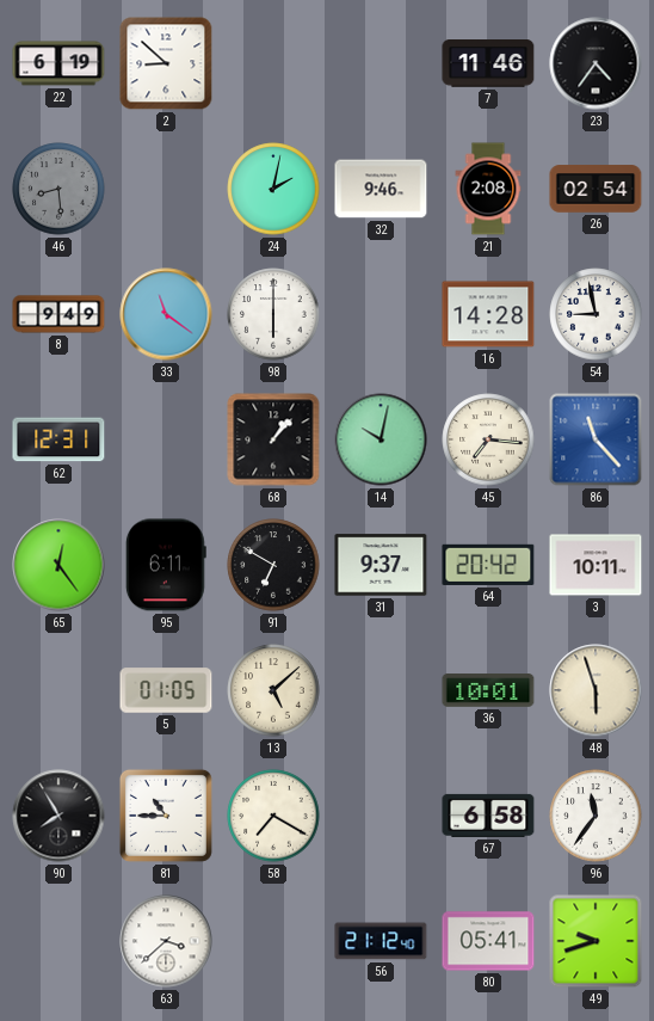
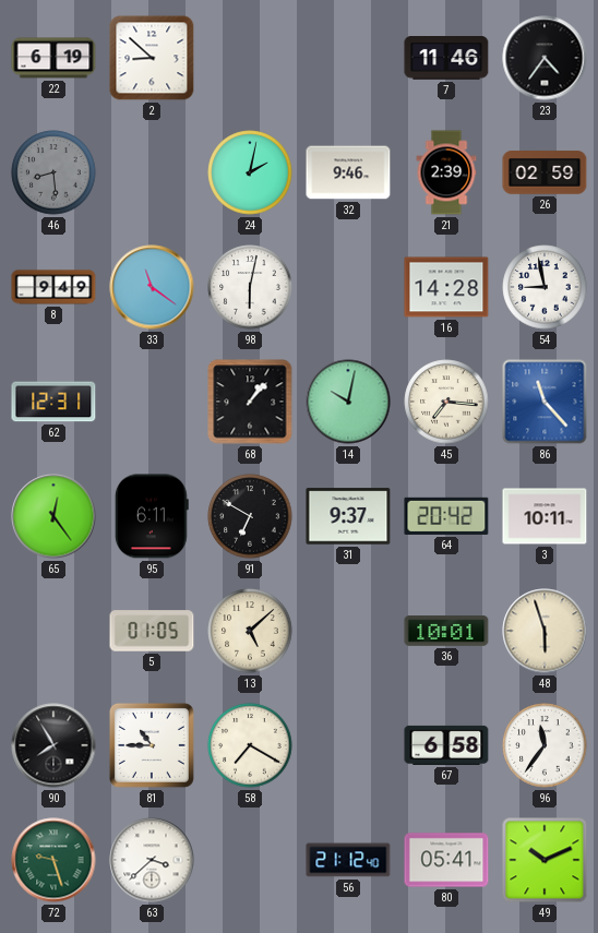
21: 2:08 -> 2:39 (446, 172)
26: 02:54 -> 02:59 (545, 172)
98: 6:00 -> 6:02 (250, 287)
72: none -> 9:27 (53, 860)
49: 9:42 -> 10:11 (545, 860)
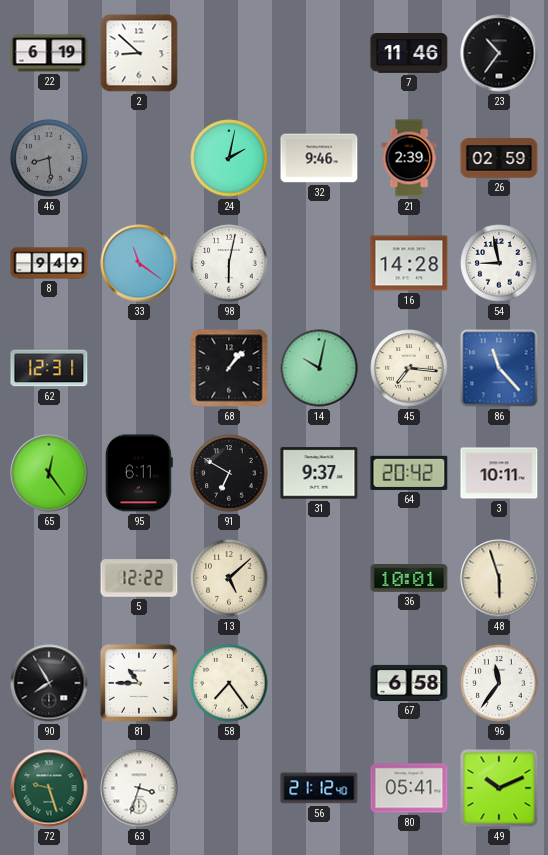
23: 4:36 -> 10:36 (499, 53)
5: 01:05 -> 12:22 (139, 578)
58: 7:20 -> 7:24 (229, 683)
63: 3:38 -> 3:33 (139, 788)
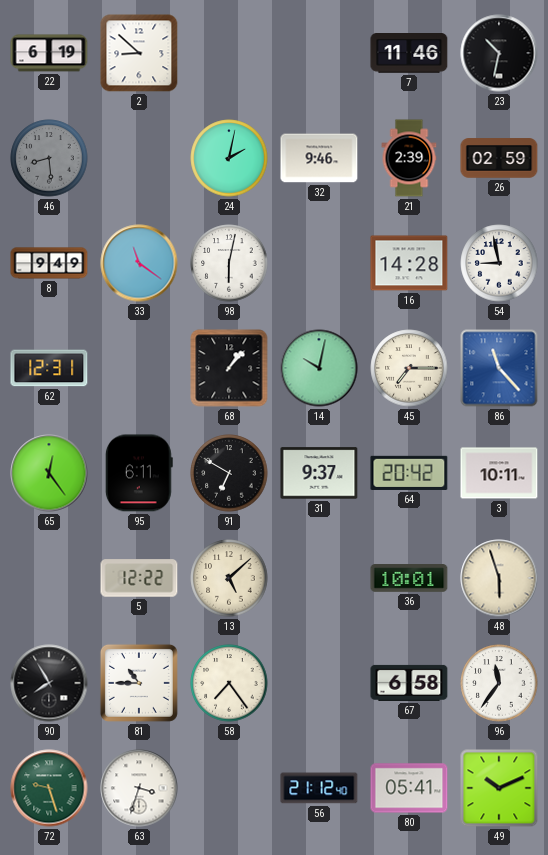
23: 10:36 -> 10:32 (499, 53)
45: 7:16 -> 7:15 (409, 368)
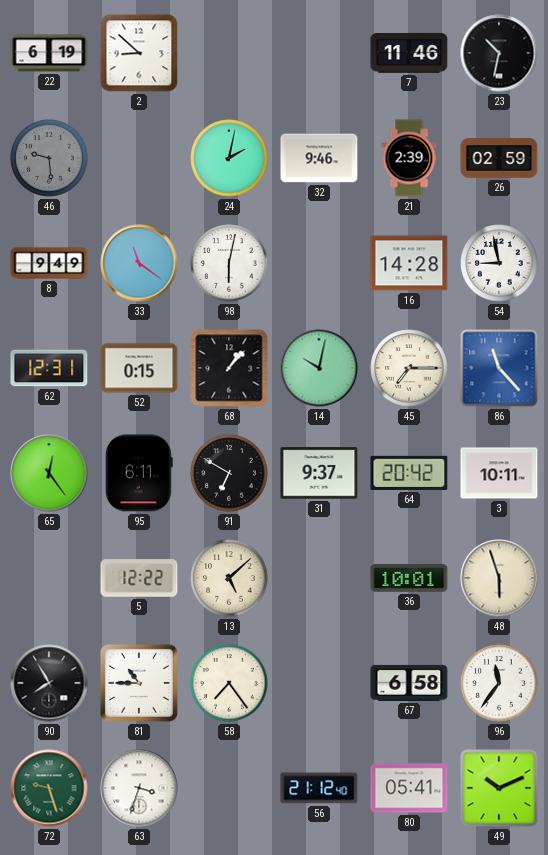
46: 8:29 -> 9:29 (49, 158)
52: none -> 0:15 (139, 368)
